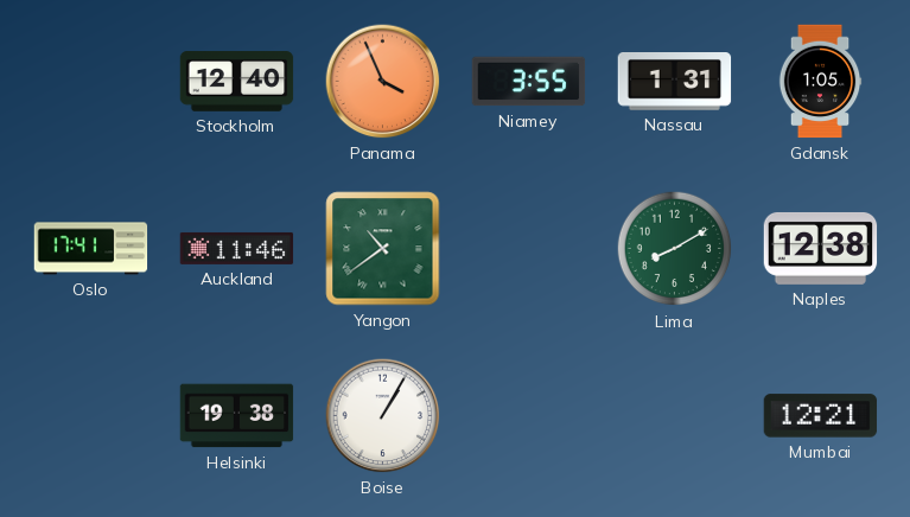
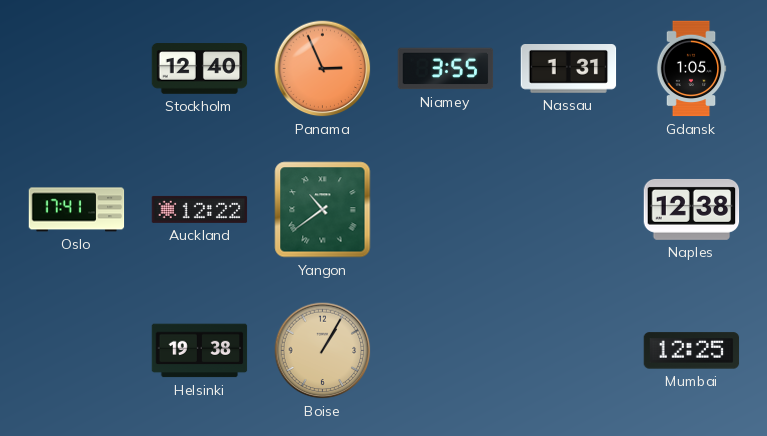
Panama: 3:56 -> 2:56 (323, 69)
Auckland: 11:46 -> 12:22 (200, 209)
Lima: 8:10 -> none (675, 249)
Boise dial: white -> champagne (323, 351)
Mumbai: 12:21 -> 12:25 (692, 351)
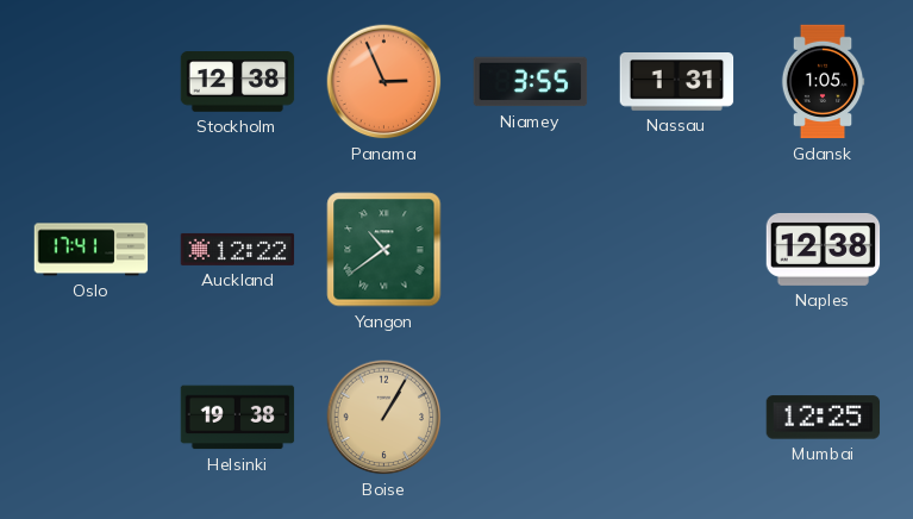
Stockholm: 12:40 -> 12:38 (238, 82)
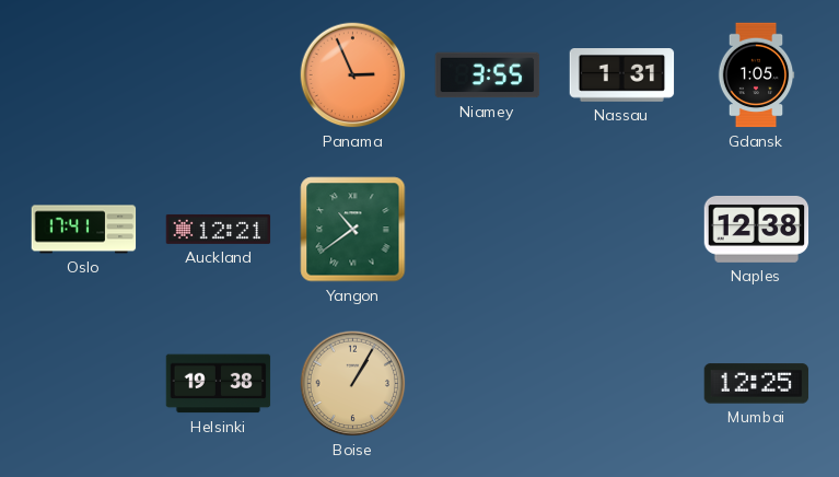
Stockholm: 12:38 -> none (238, 82)
Auckland: 12:22 -> 12:21 (219, 229)
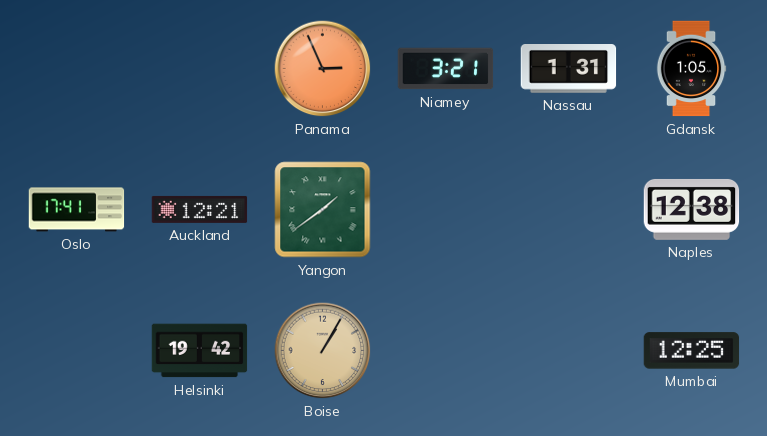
Niamey: 3:55 -> 3:21 (446, 69)
Yangon: 10:39 -> 1:39 (323, 210)
Helsinki: 19:38 -> 19:42 (200, 351)
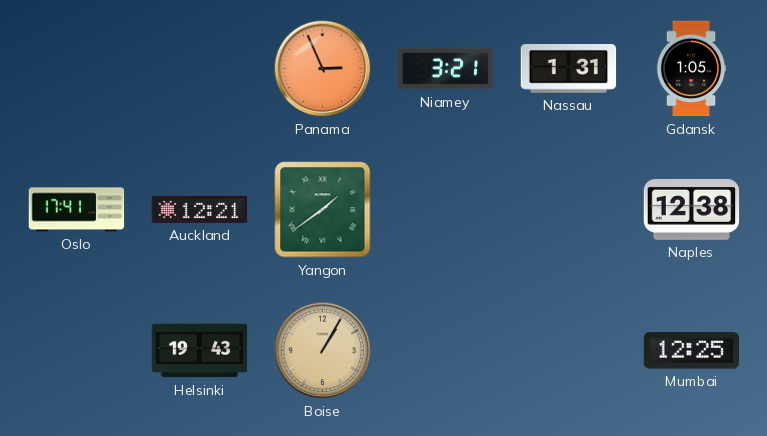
Helsinki: 19:42 -> 19:43 (200, 351)
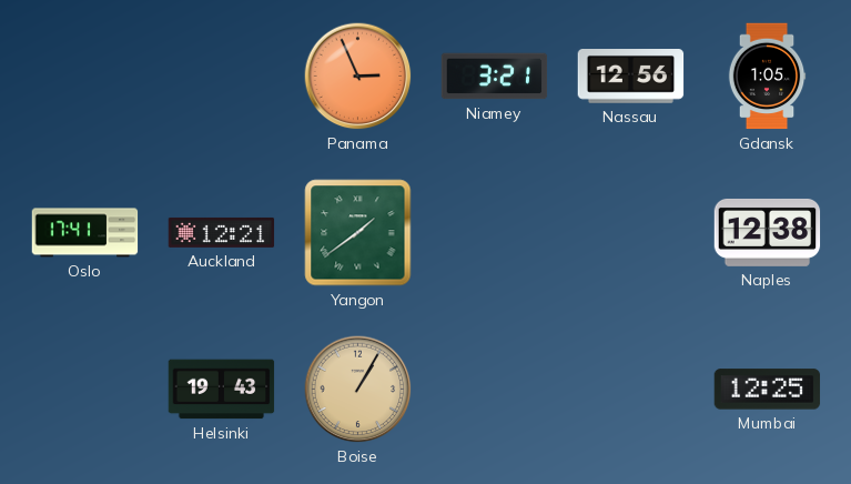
Nassau: 1:31 -> 12:56 (631, 77)
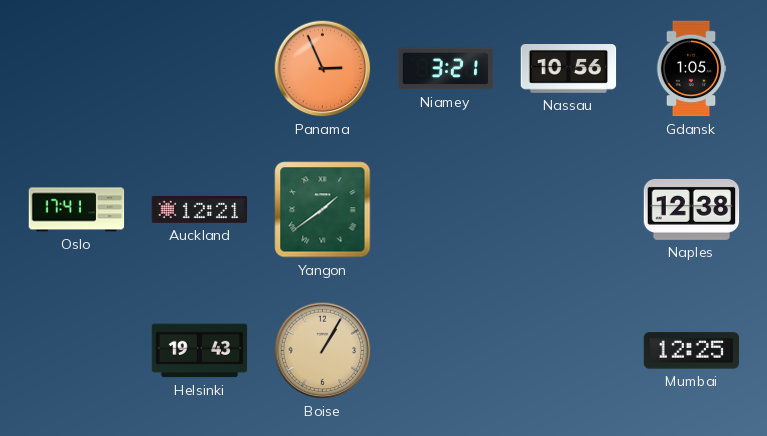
Nassau: 12:56 -> 10:56 (569, 69)
